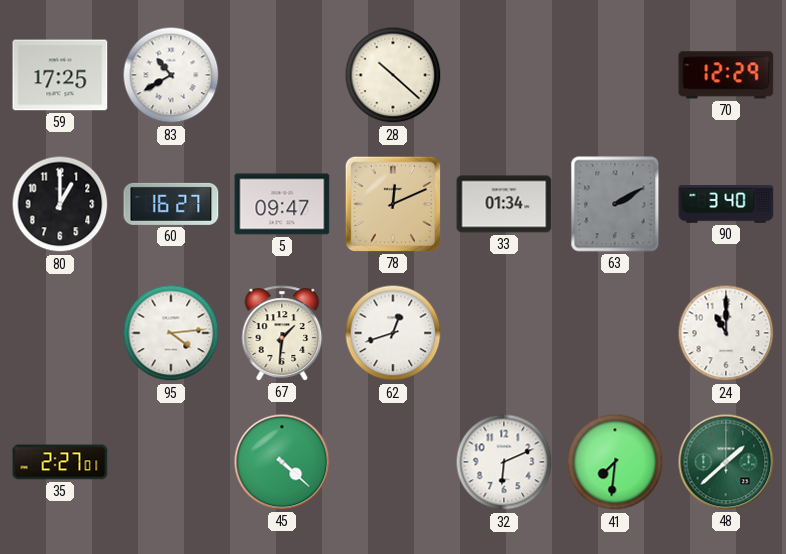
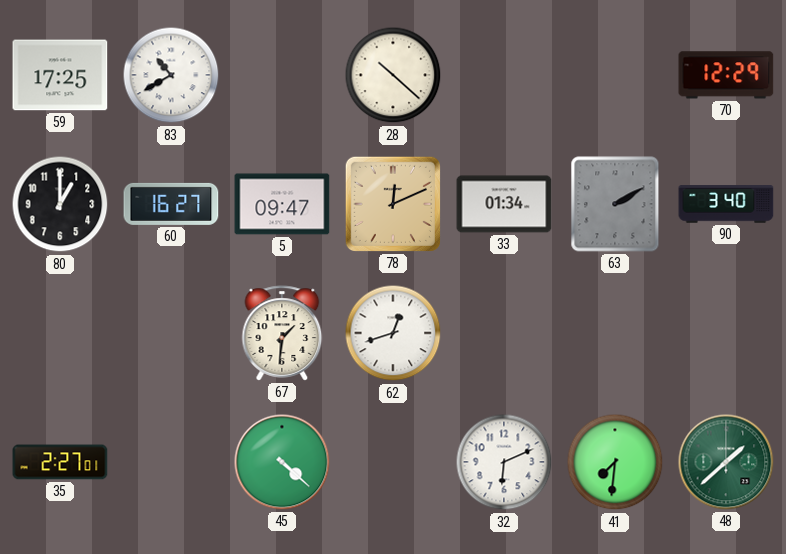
95: 4:14 -> none (171, 333)
24: 11:00 -> none (726, 333)
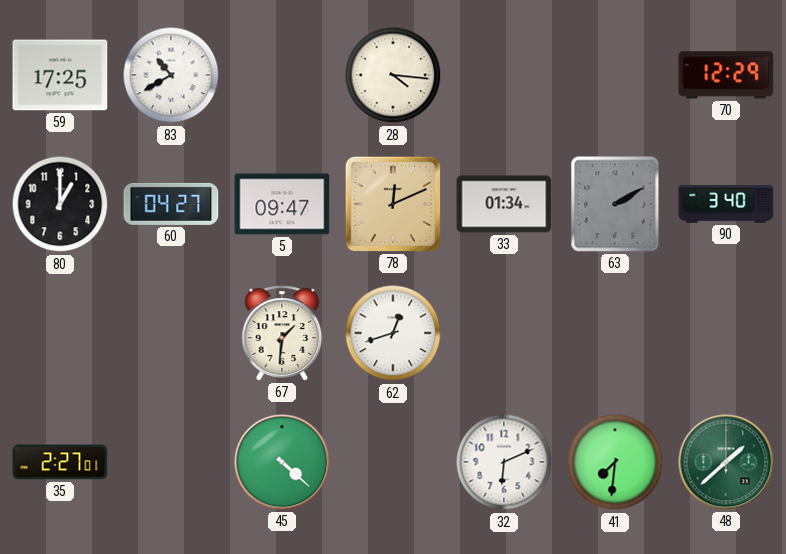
28: 10:22 -> 4:16 (393, 75)
60: 16:27 -> 04:27 (171, 204)
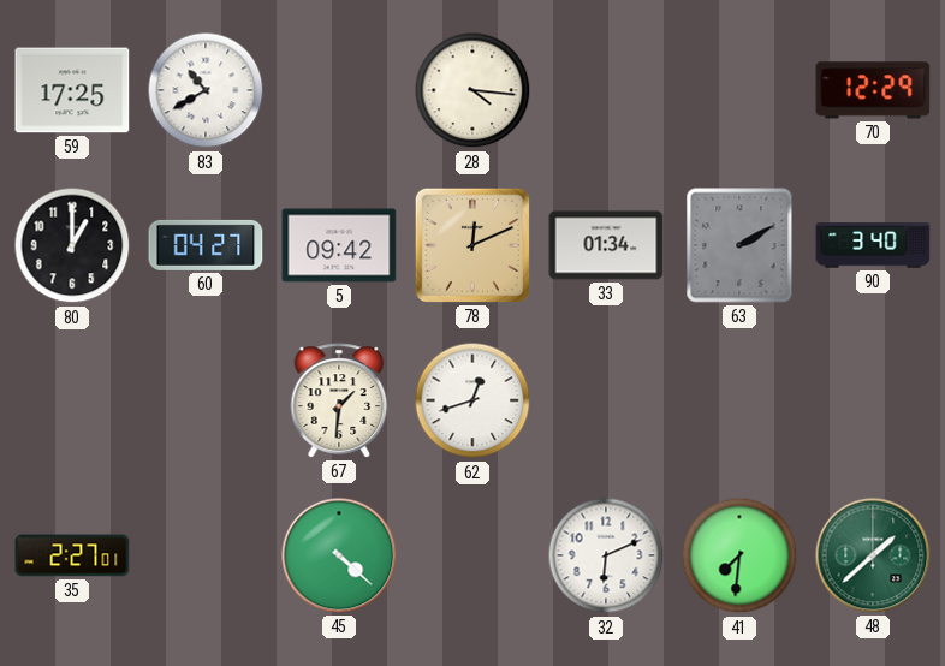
5: 09:47 -> 09:42 (339, 245)
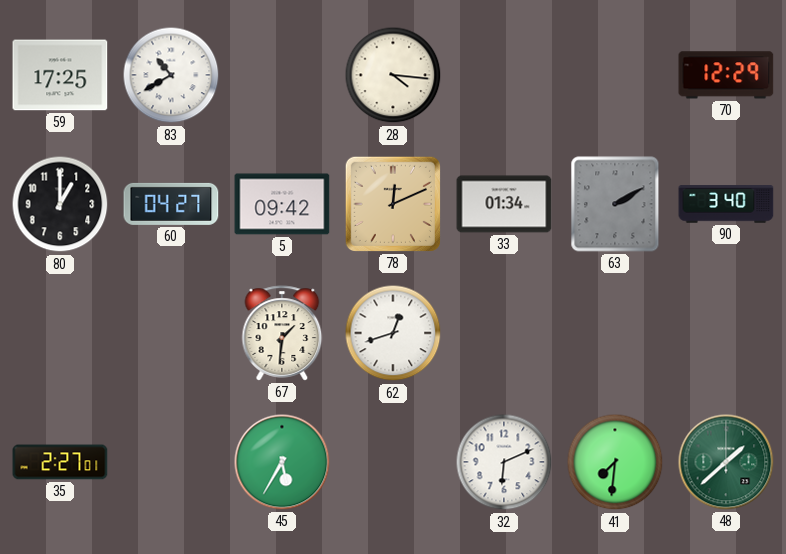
45: 4:22 -> 5:35 (282, 462)
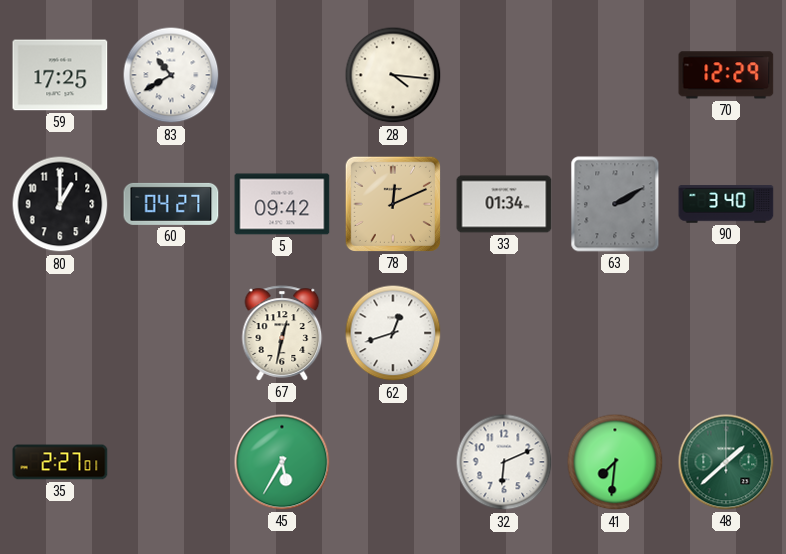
67: 1:31 -> 12:32 (282, 333)
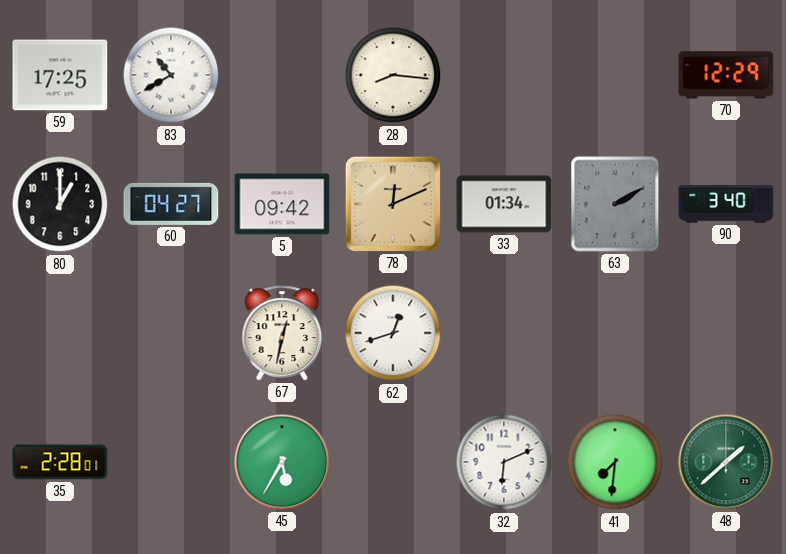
28: 4:16 -> 8:16 (393, 75)
35: 2:27 -> 2:28 (60, 462)
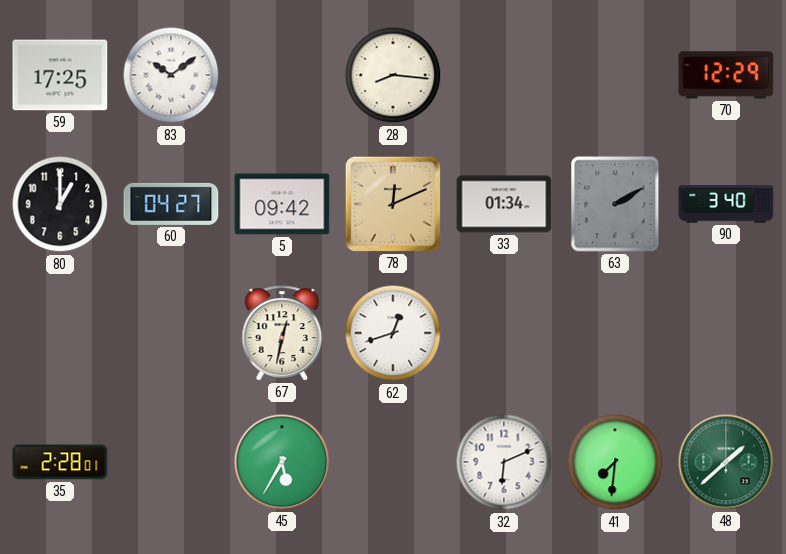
83: 10:40 -> 10:09 (171, 75)
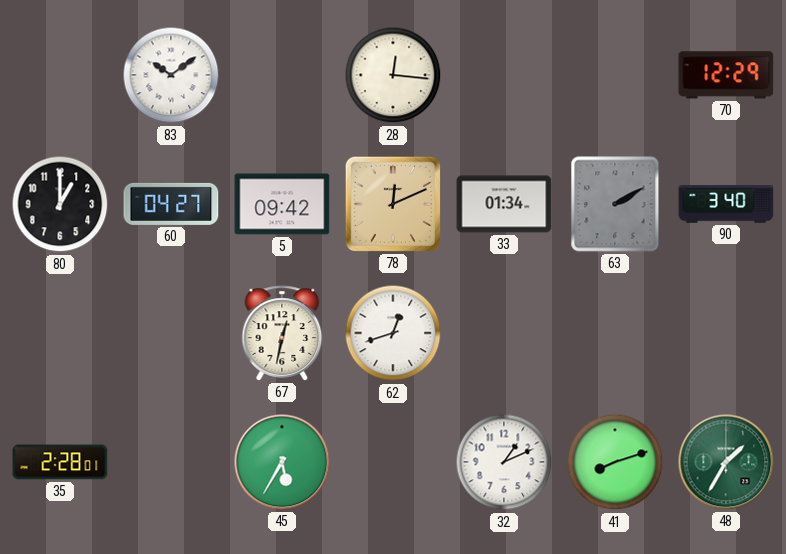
59: 17:25 -> none (60, 75)
28: 8:16 -> 12:16 (393, 75)
32: 6:11 -> 1:11 (504, 462)
41: 7:31 -> 8:12 (615, 462)
48: 1:38 -> 1:35 (726, 462)
